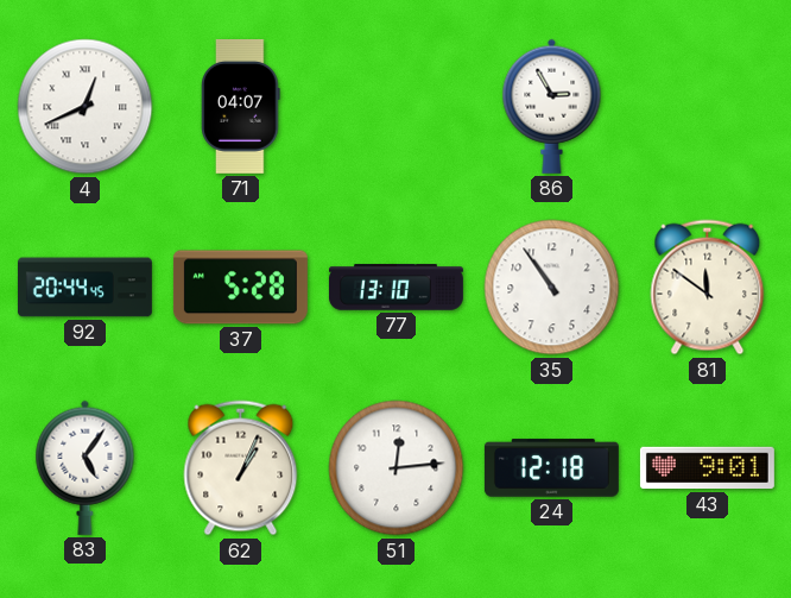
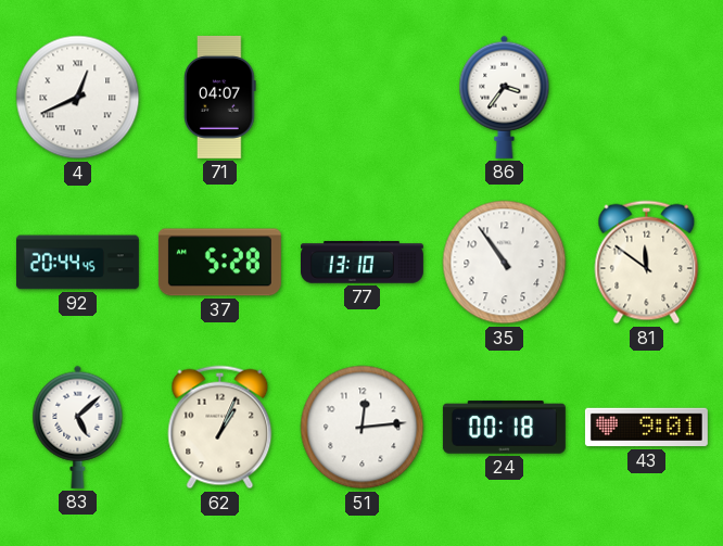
86: 2:55 -> 3:36 (505, 97)
83: 5:06 -> 5:08 (78, 427)
24: 12:18 -> 00:18 (504, 428)
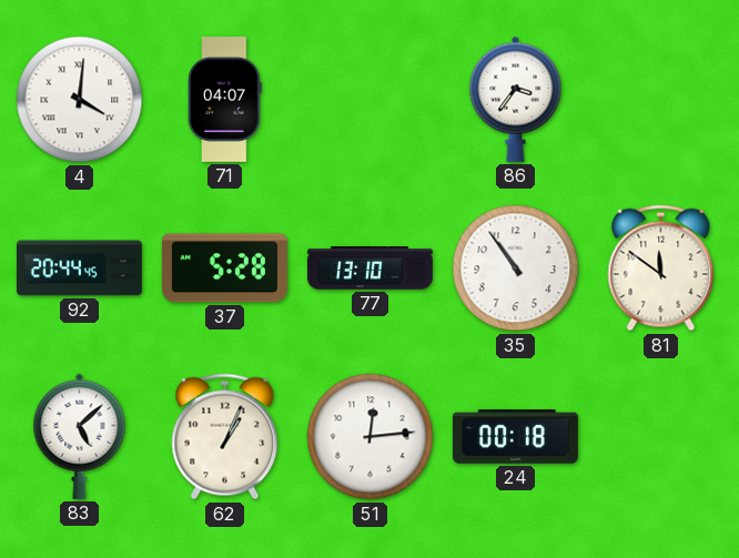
4: 12:41 -> 4:01 (80, 100)
43: 9:01 -> none (646, 428)
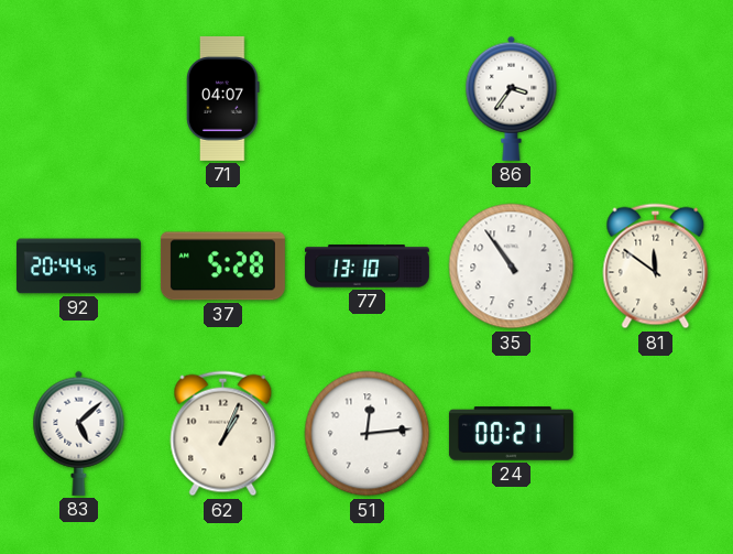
4: 4:01 -> none (80, 100)
24: 00:18 -> 00:21 (511, 434)
